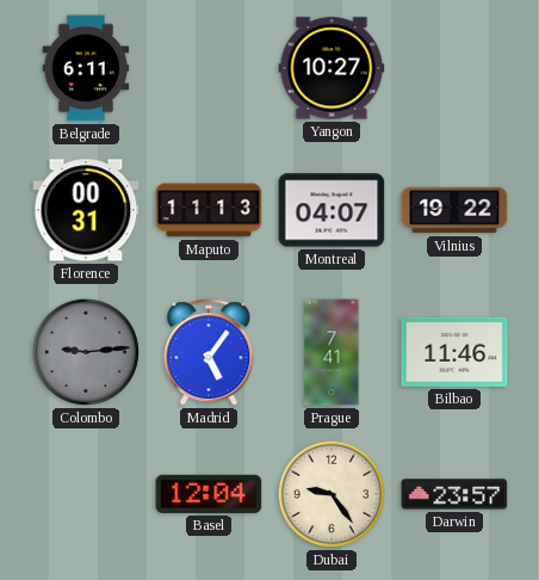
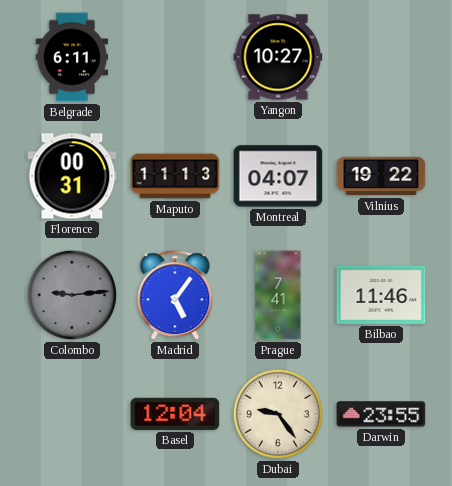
Darwin: 23:57 -> 23:55 (381, 414)
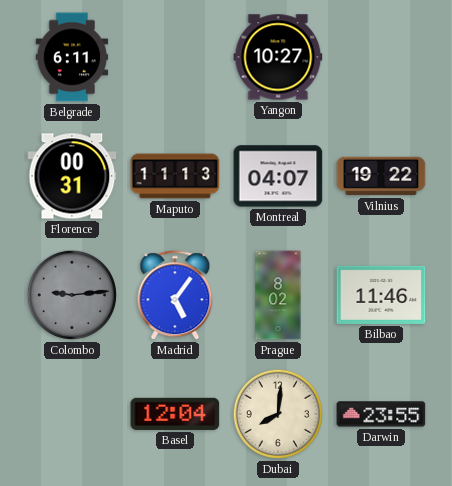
Prague: 7:41 -> 8:02 (278, 295)
Dubai: 9:24 -> 8:01 (278, 414)
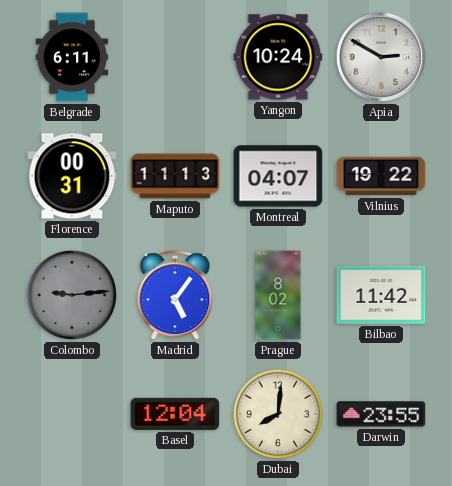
Yangon: 10:27 -> 10:24 (278, 57)
Apia: none -> 2:50 (381, 57)
Bilbao: 11:46 -> 11:42 (381, 295)
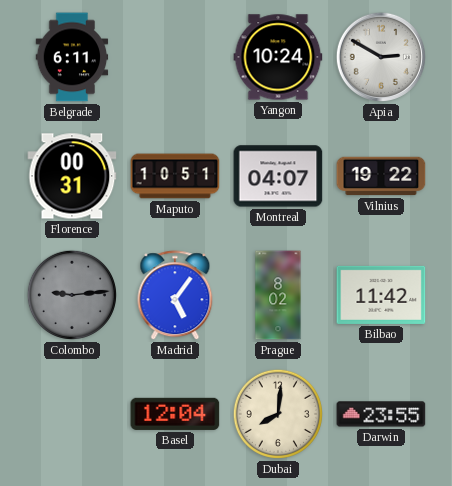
Maputo: 11:13 -> 10:51 (175, 176)
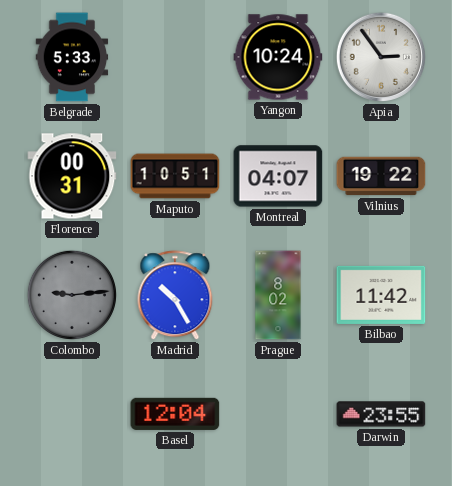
Belgrade: 6:11 -> 5:33 (72, 57)
Apia: 2:50 -> 2:54 (381, 57)
Madrid: 5:06 -> 10:25 (175, 296)
Dubai: 8:01 -> none (278, 414)
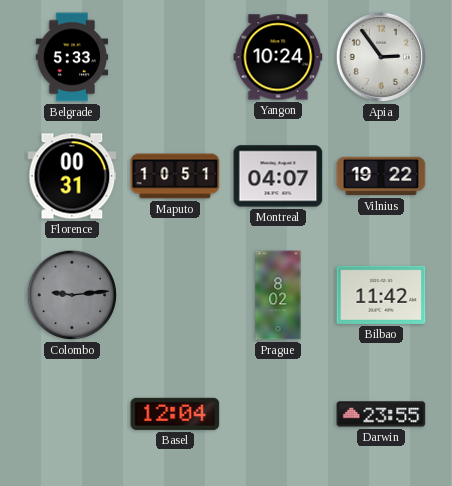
Madrid: 10:25 -> none (175, 296)
